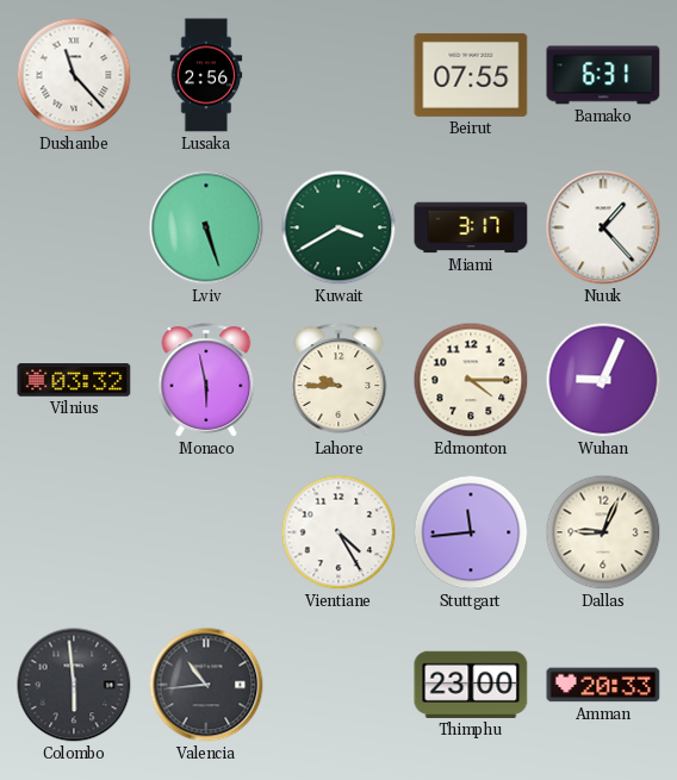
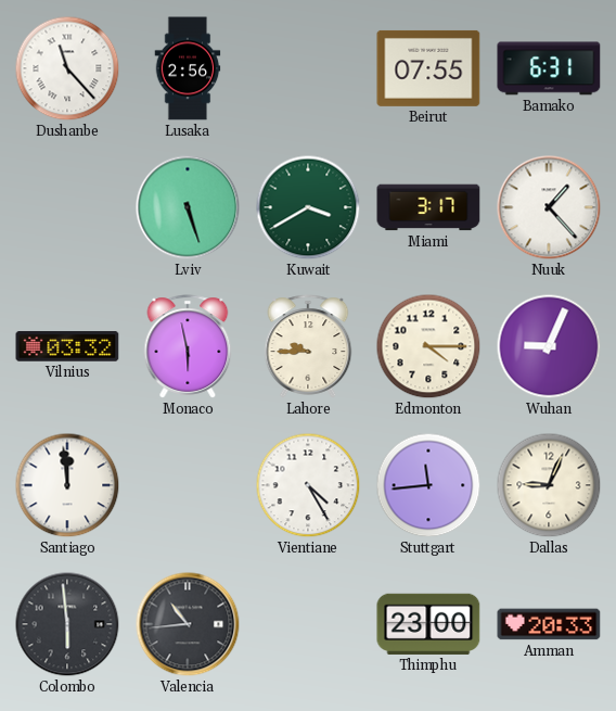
Santiago: none -> 11:59 (67, 485)
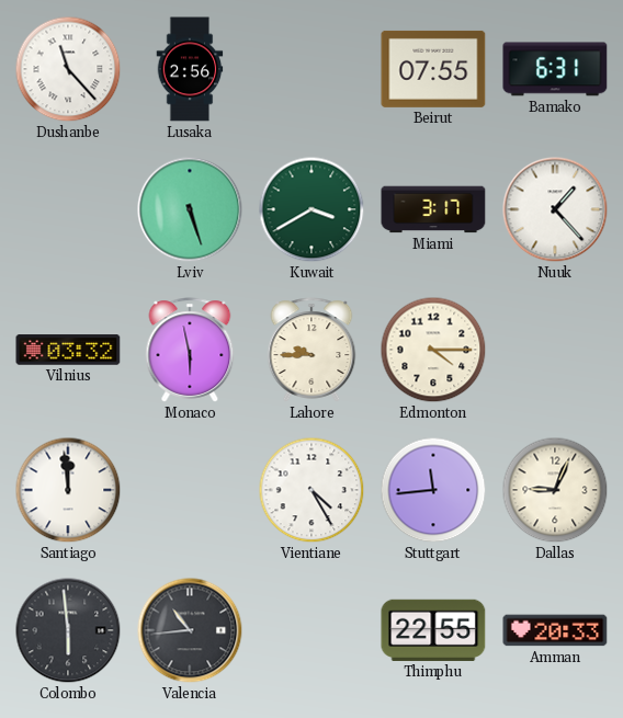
Wuhan: 9:04 -> none (549, 346)
Thimphu: 23:00 -> 22:55 (433, 630)
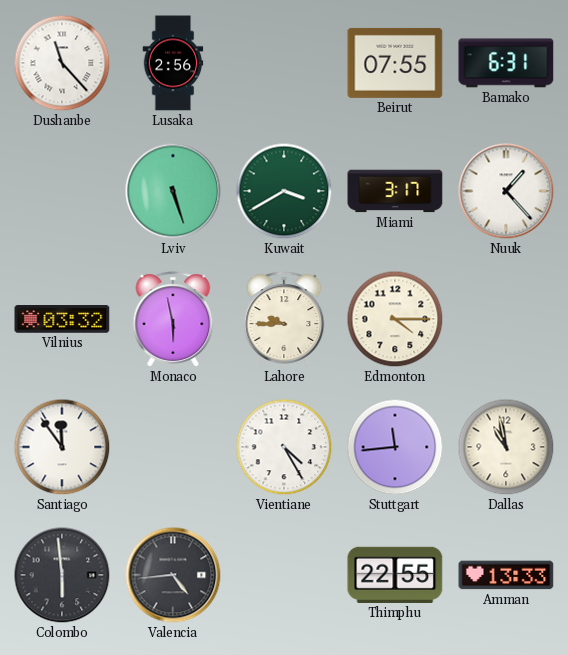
Santiago: 11:59 -> 11:54 (62, 447)
Dallas: 9:04 -> 10:58 (506, 447)
Valencia: 10:44 -> 4:44 (173, 575)
Amman: 20:33 -> 13:33 (506, 575)
